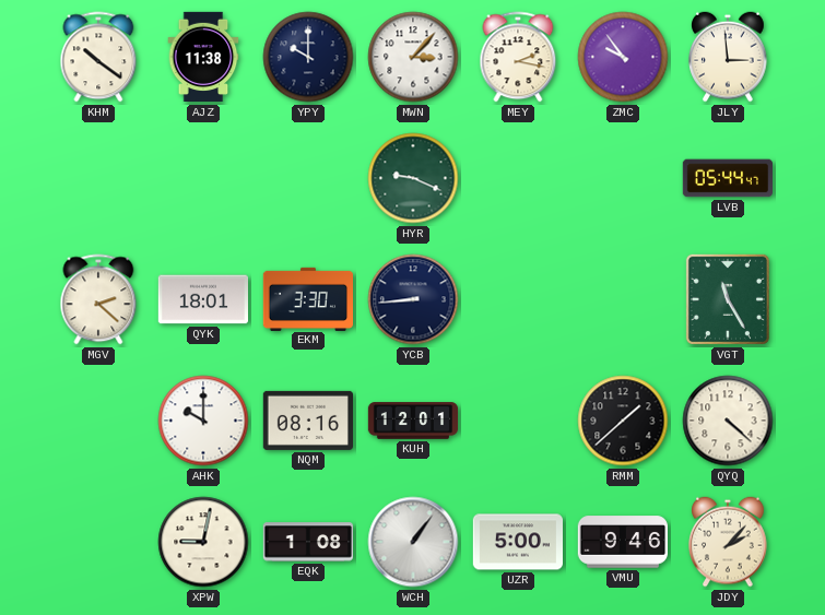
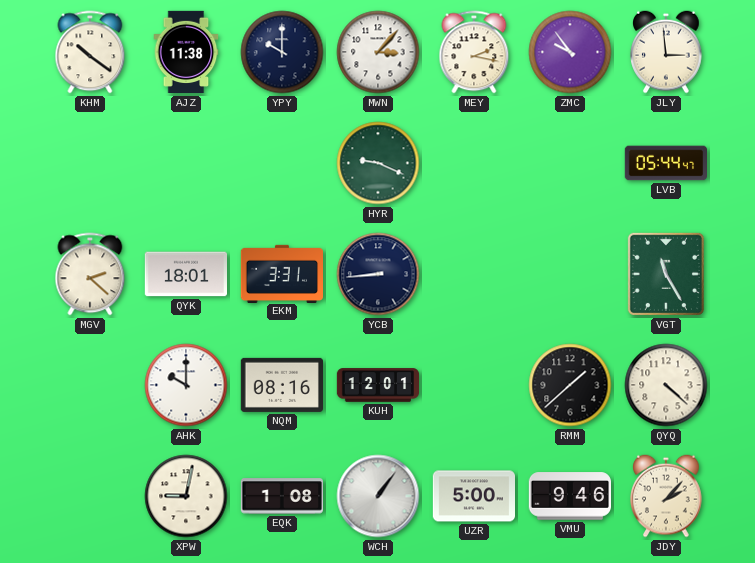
EKM: 3:30 -> 3:31 (281, 273)
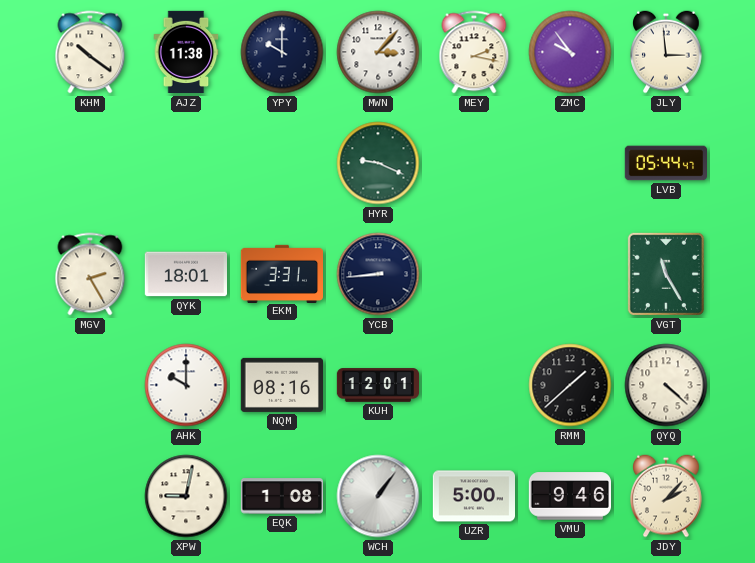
MGV: 2:22 -> 2:25 (90, 274)
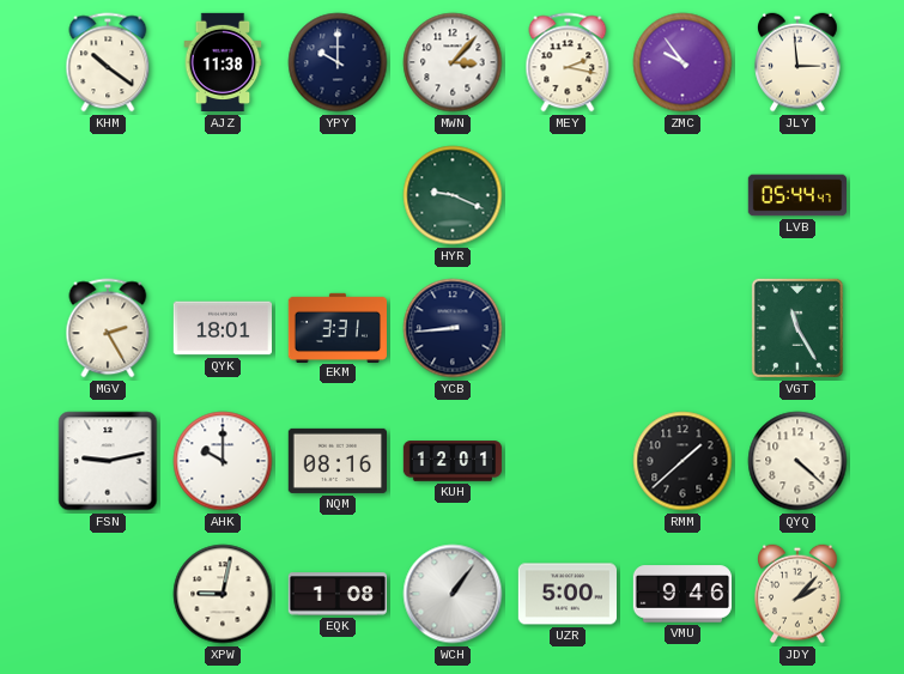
FSN: none -> 9:13 (108, 461)
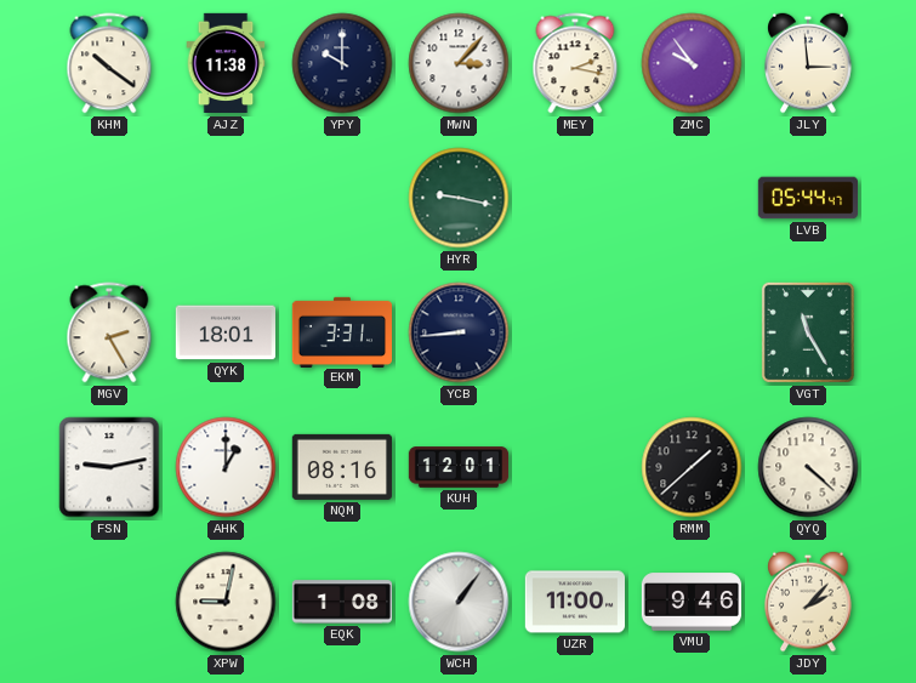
HYR: 9:19 -> 9:17 (459, 198)
AHK: 10:00 -> 1:00 (226, 467)
UZR: 5:00 -> 11:00 (574, 602)
